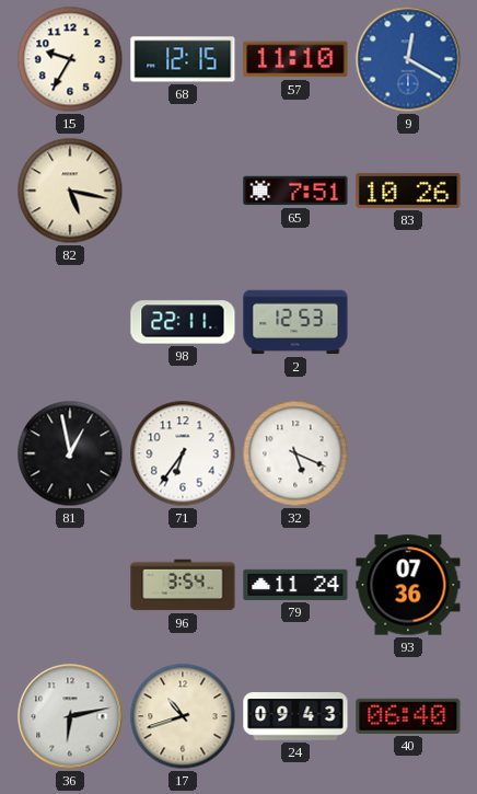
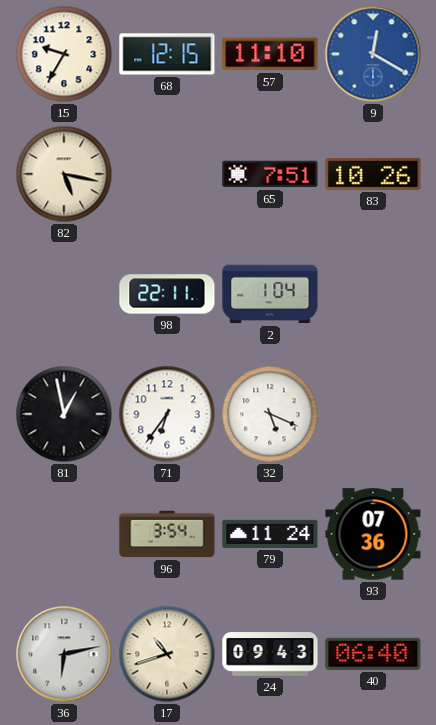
2: 12:53 -> 1:04 (270, 294)
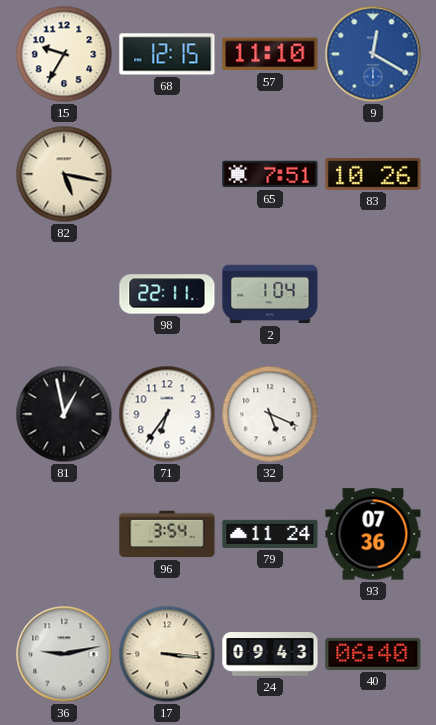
36: 6:13 -> 9:13 (64, 654)
17: 10:42 -> 3:16 (167, 654)
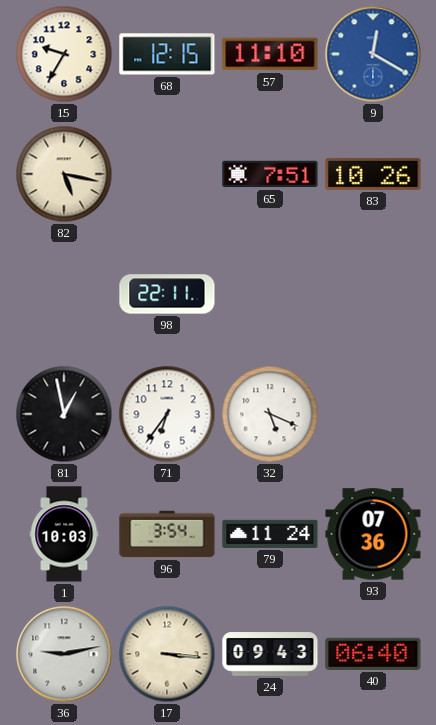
2: 1:04 -> none (270, 294)
1: none -> 10:03 (64, 534)
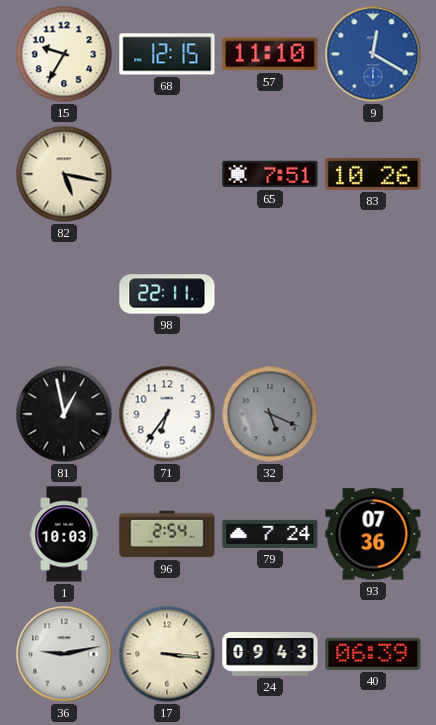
32 dial: white -> grey (270, 414)
96: 3:54 -> 2:54 (167, 534)
79: 11:24 -> 7:24 (270, 534)
40: 06:40 -> 06:39 (373, 654)
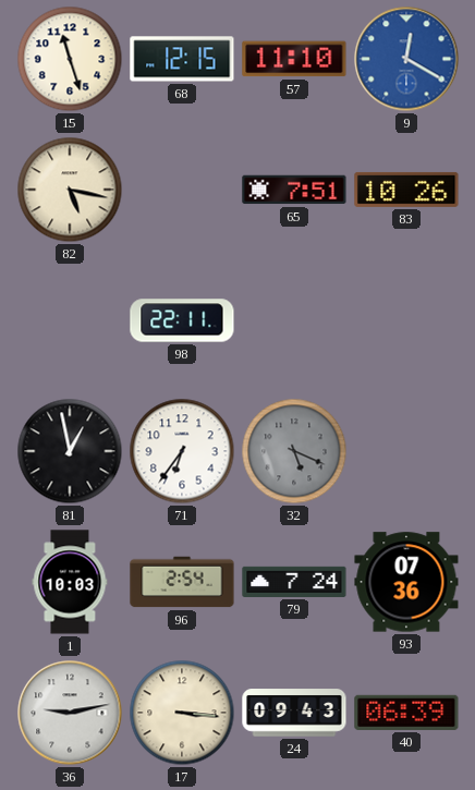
15: 9:35 -> 11:27 (70, 59)
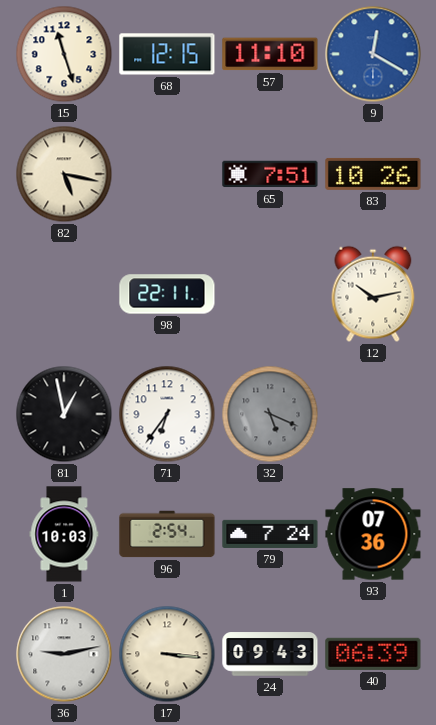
12: none -> 10:13 (373, 294)
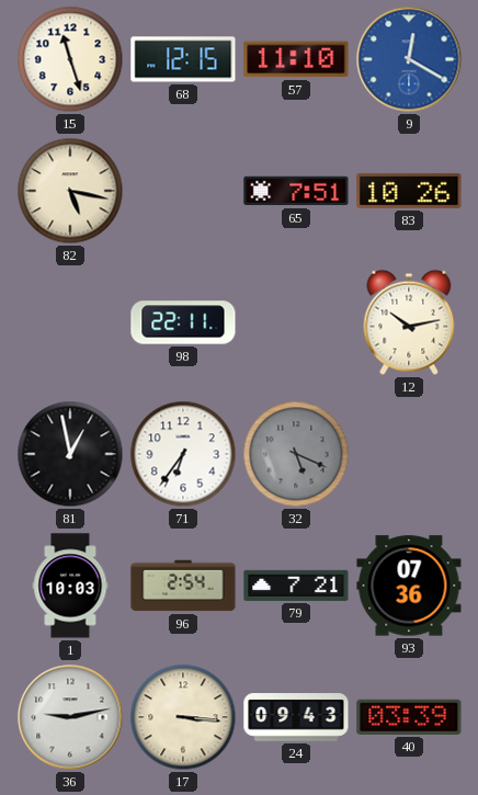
79: 7:24 -> 7:21 (296, 586)
40: 06:39 -> 03:39 (409, 717)
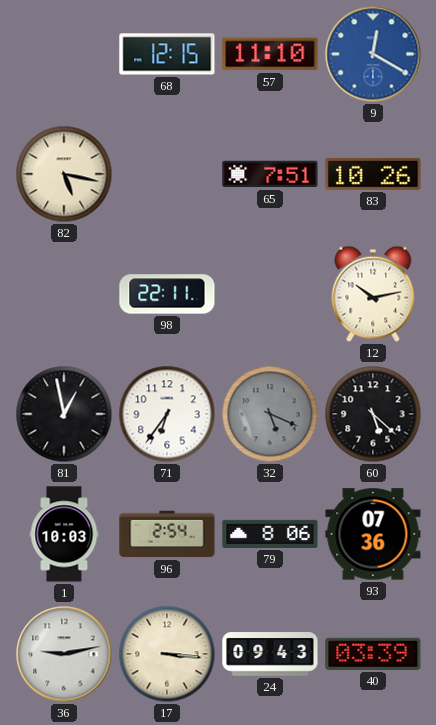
15: 11:27 -> none (70, 59)
60: none -> 5:22 (373, 414)
79: 7:21 -> 8:06 (270, 534)
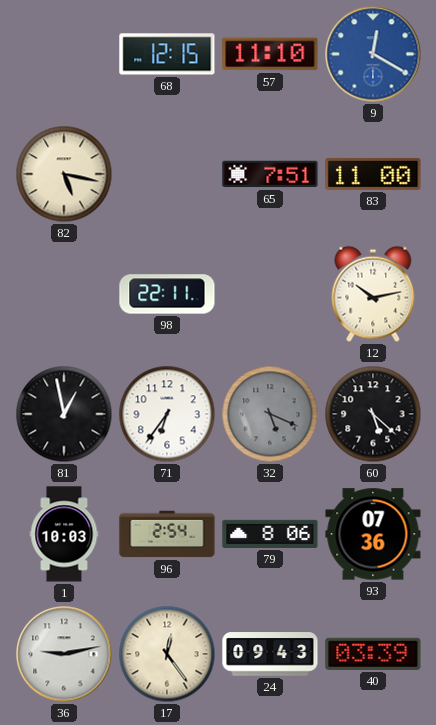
83: 10:26 -> 11:00 (373, 174)
17: 3:16 -> 12:24 (167, 654)
